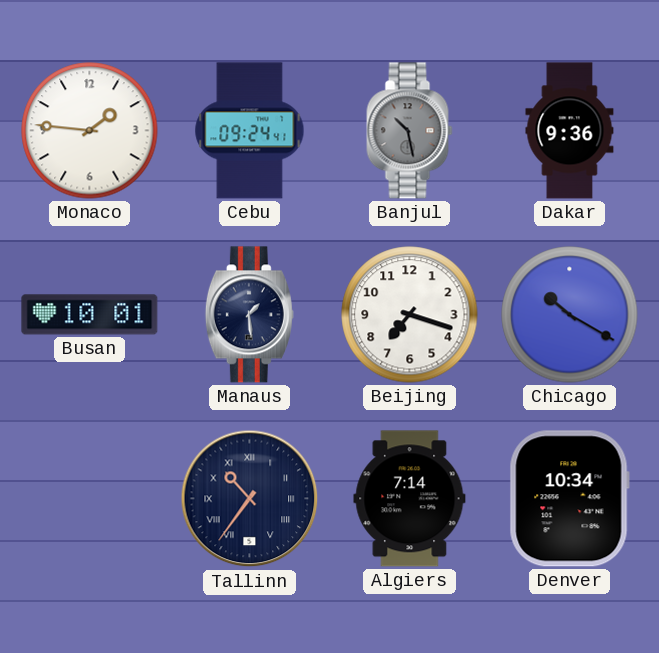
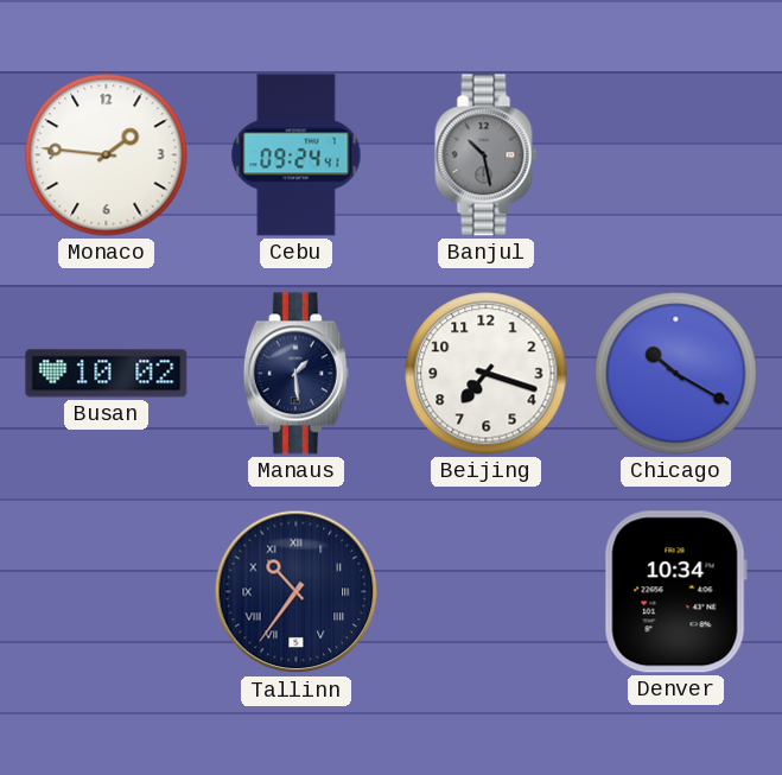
Dakar: 9:36 -> none (570, 131)
Busan: 10:01 -> 10:02 (107, 374)
Algiers: 7:14 -> none (410, 499)
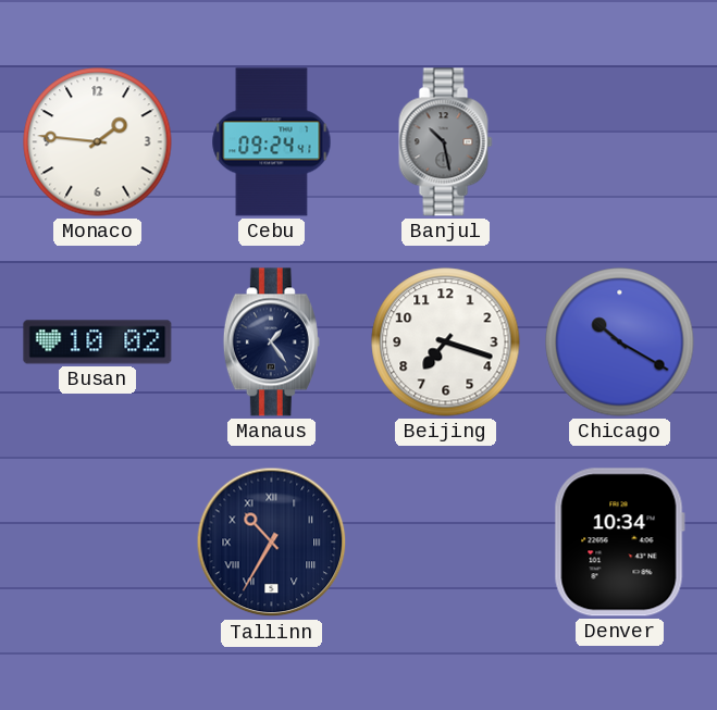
Manaus: 1:29 -> 1:24 (271, 342)
Tallinn: 10:36 -> 10:35 (272, 543)
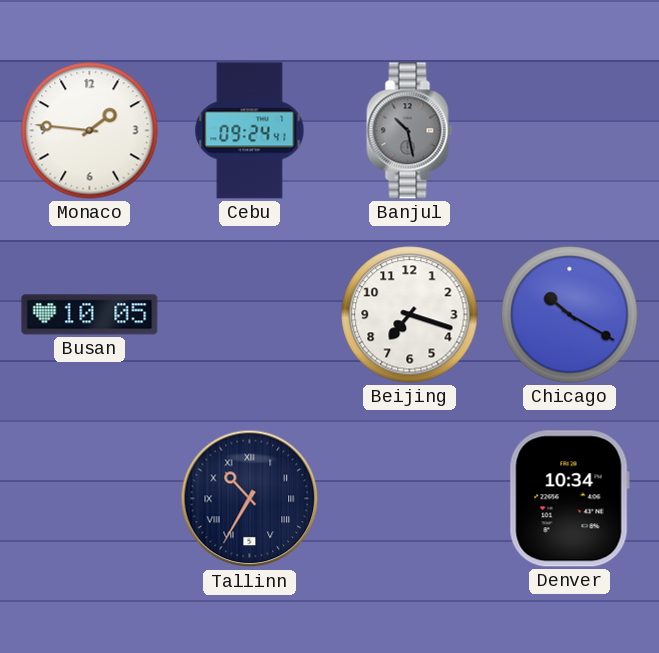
Busan: 10:02 -> 10:05 (90, 315)
Manaus: 1:24 -> none (271, 342)
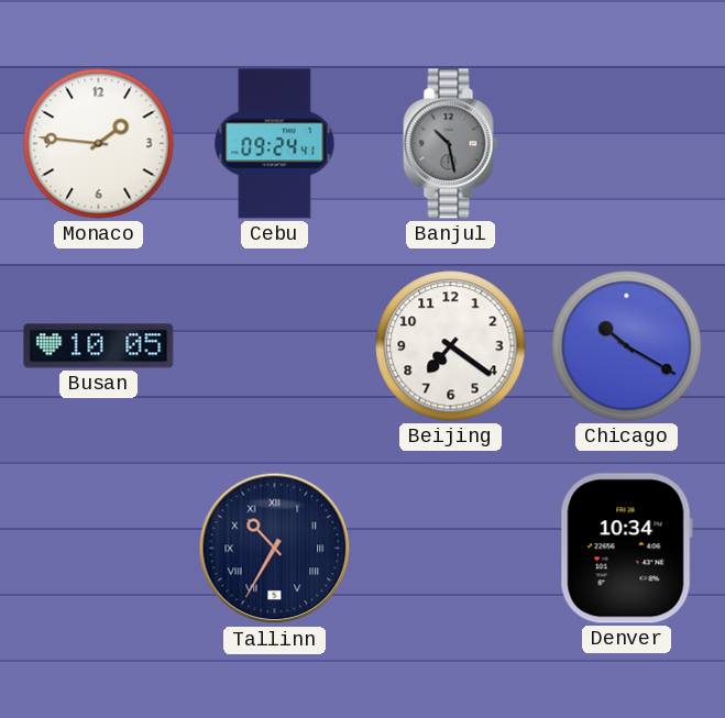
Beijing: 7:18 -> 7:21 (451, 346)
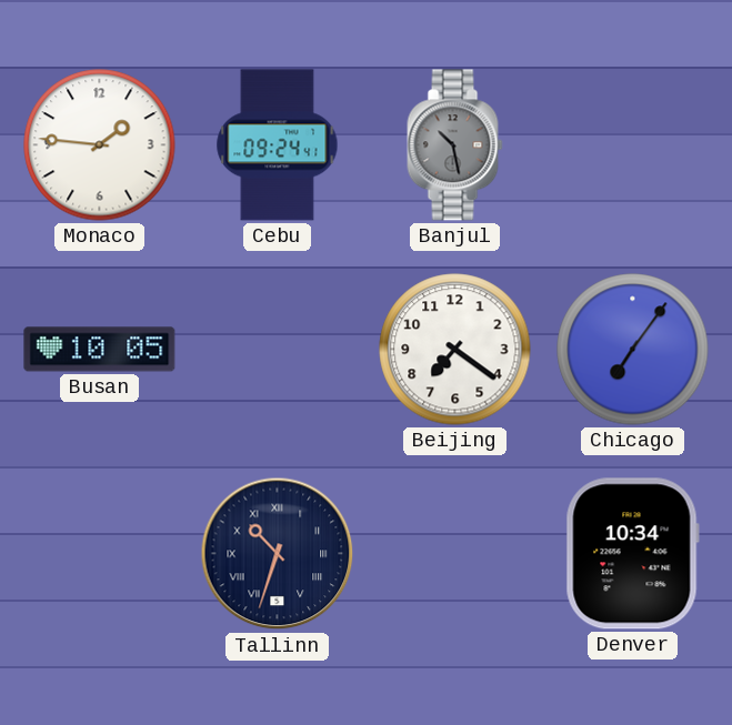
Chicago: 10:20 -> 7:06 (633, 350)
Tallinn: 10:35 -> 10:33 (278, 554)
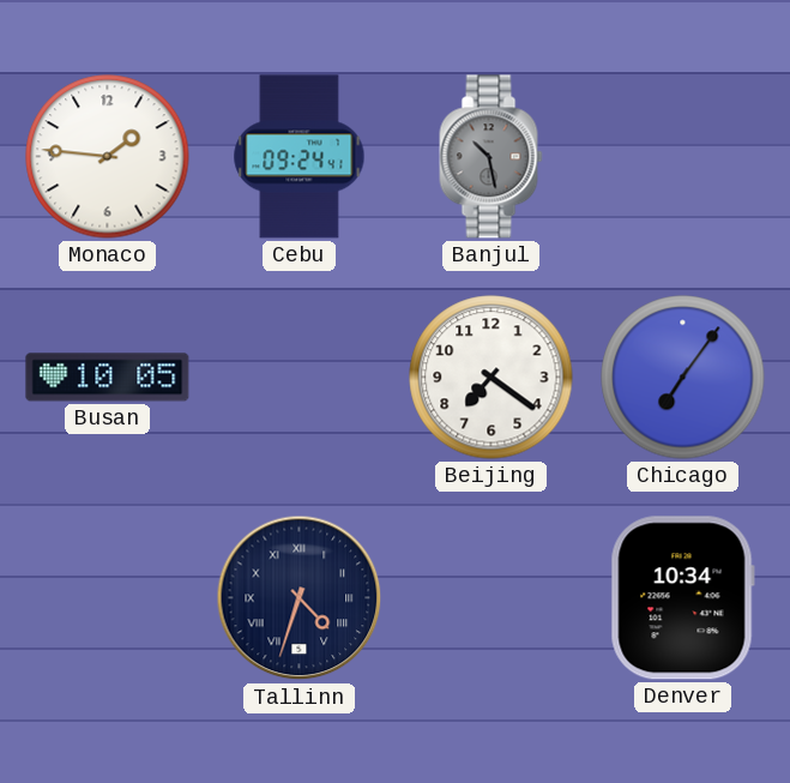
Tallinn: 10:33 -> 4:33 (300, 598)
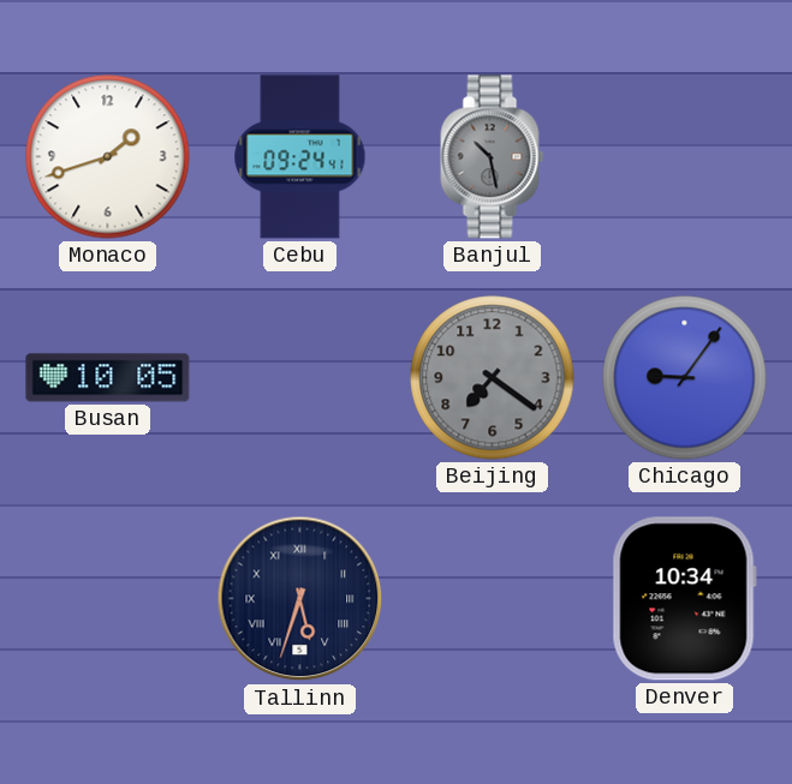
Monaco: 1:46 -> 1:42 (108, 157)
Beijing dial: white -> grey (493, 378)
Chicago: 7:06 -> 9:06 (685, 378)
Tallinn: 4:33 -> 5:33 (300, 599)
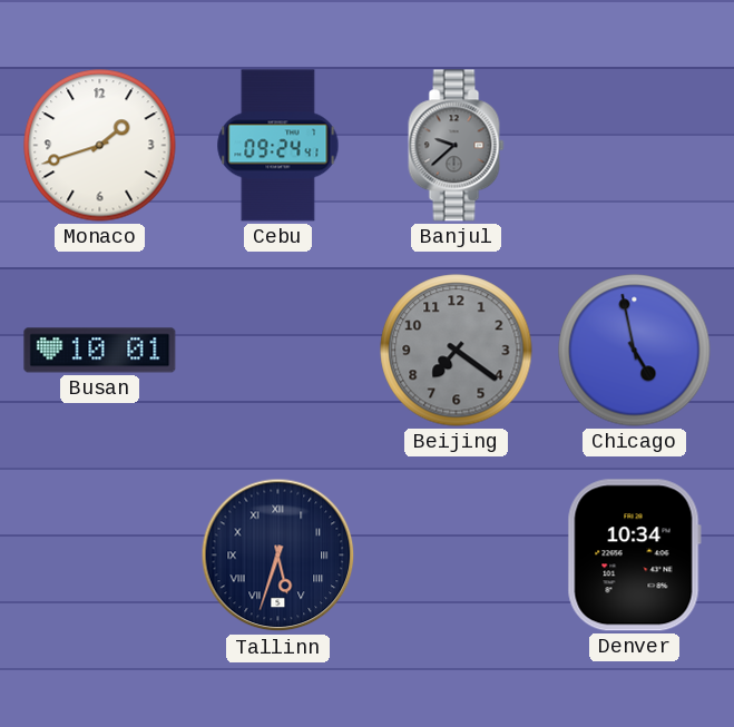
Banjul: 10:28 -> 9:38 (457, 146)
Busan: 10:05 -> 10:01 (100, 351)
Chicago: 9:06 -> 4:58 (635, 351)
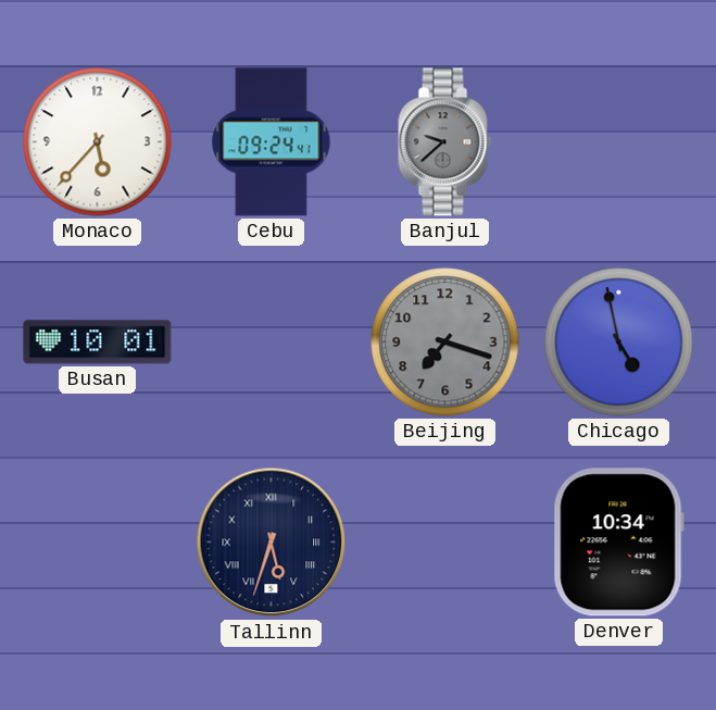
Monaco: 1:42 -> 5:37 (98, 142)
Beijing: 7:21 -> 7:18 (445, 342)
